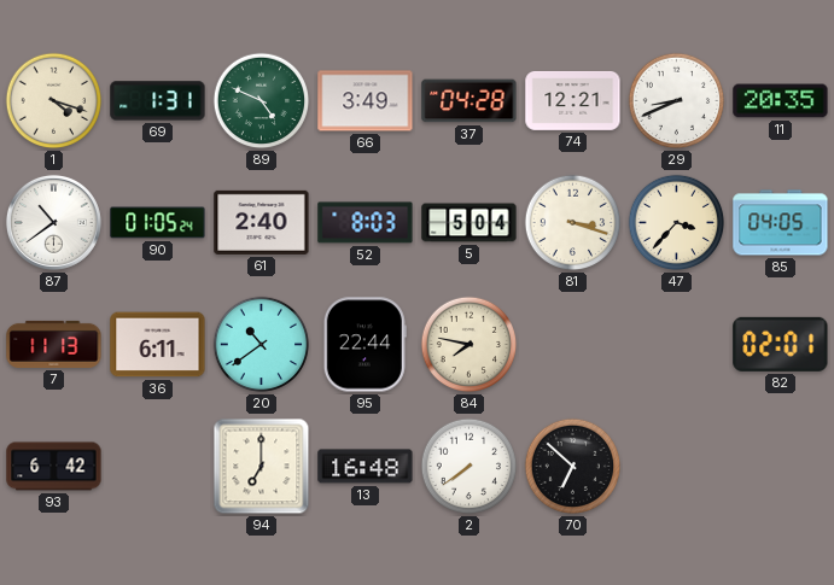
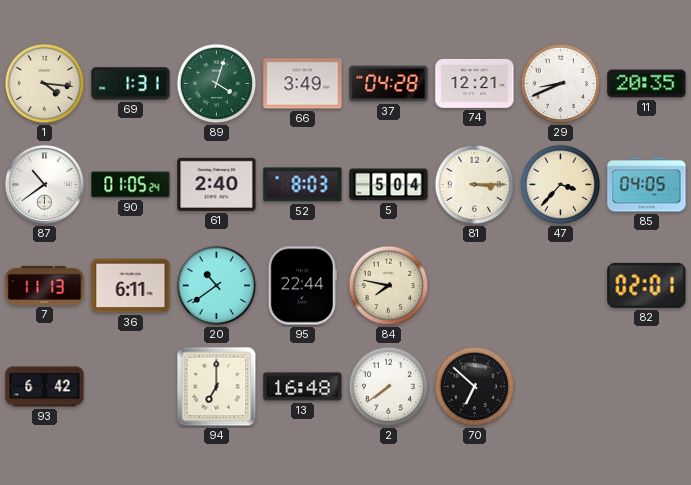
1: 4:18 -> 4:16 (45, 84)
89: 4:49 -> 4:03 (217, 84)
81: 3:18 -> 3:15 (475, 185)
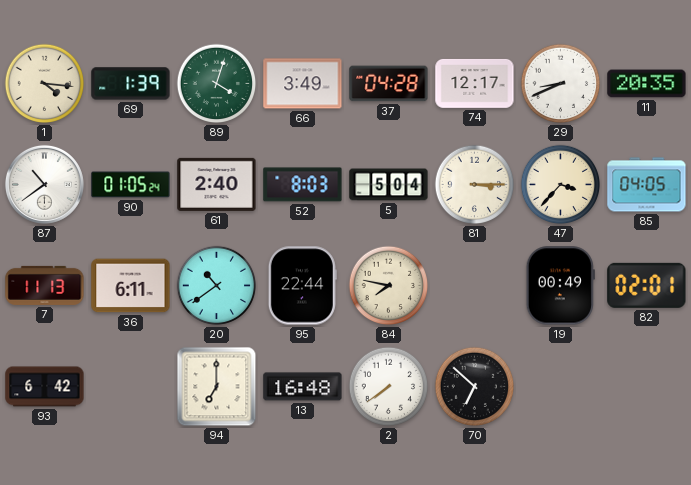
69: 1:31 -> 1:39 (131, 84)
74: 12:21 -> 12:17 (475, 83)
19: none -> 00:49 (560, 286)
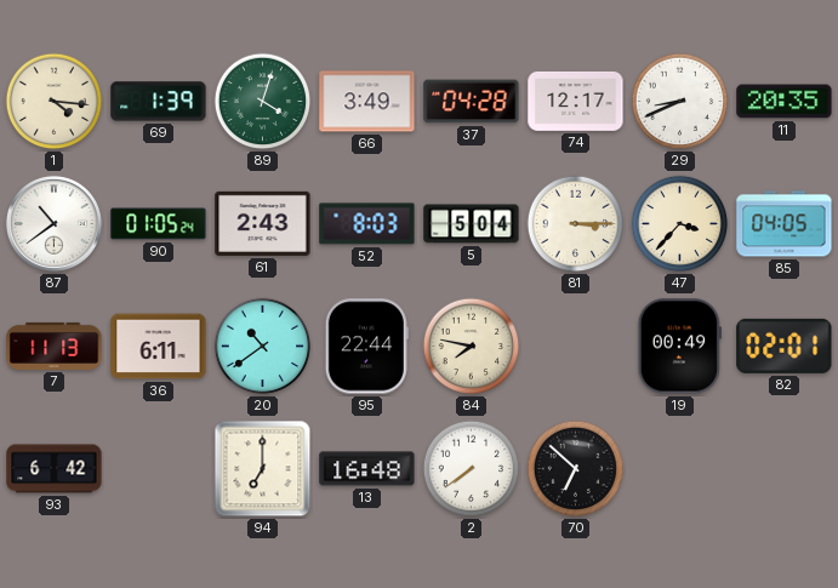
61: 2:40 -> 2:43 (263, 223)
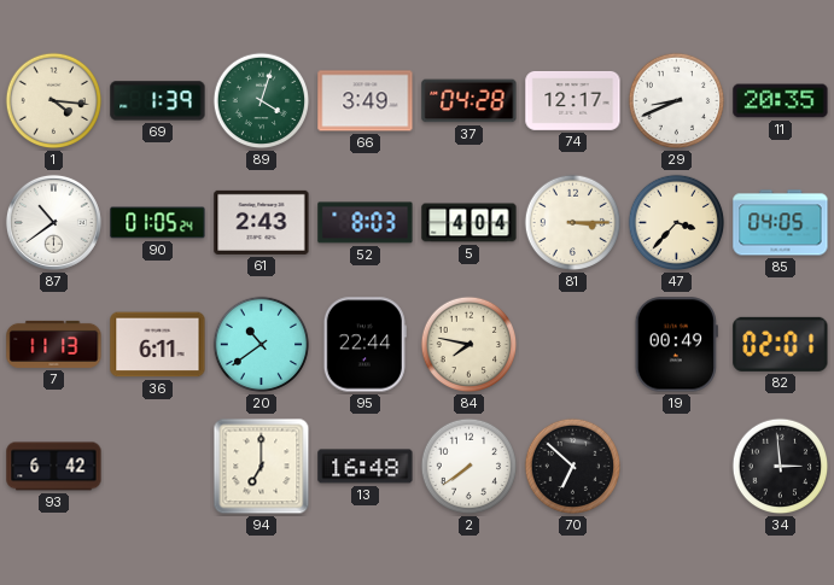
5: 5:04 -> 4:04 (470, 223)
34: none -> 2:59 (781, 467)
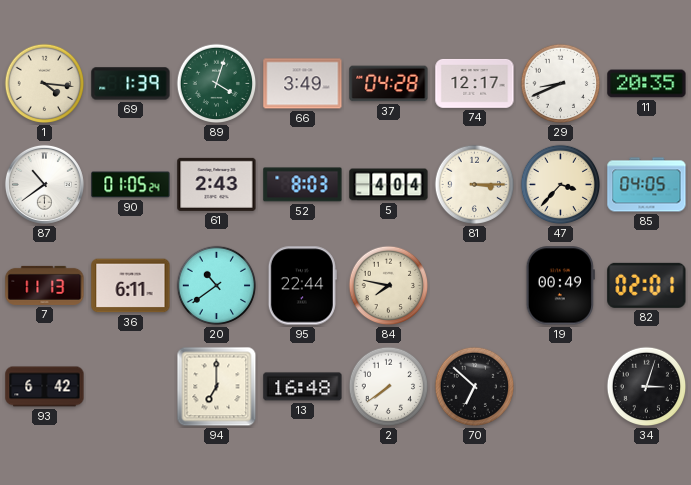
34: 2:59 -> 3:03 (647, 387)
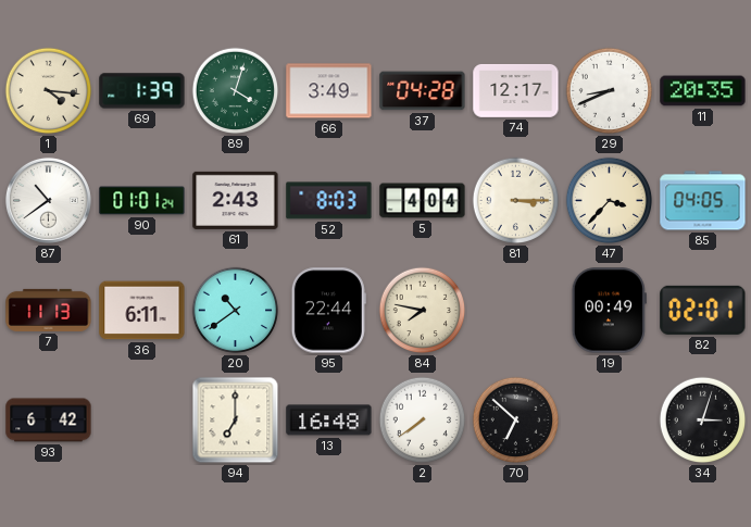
90: 01:05 -> 01:01 (142, 201)
